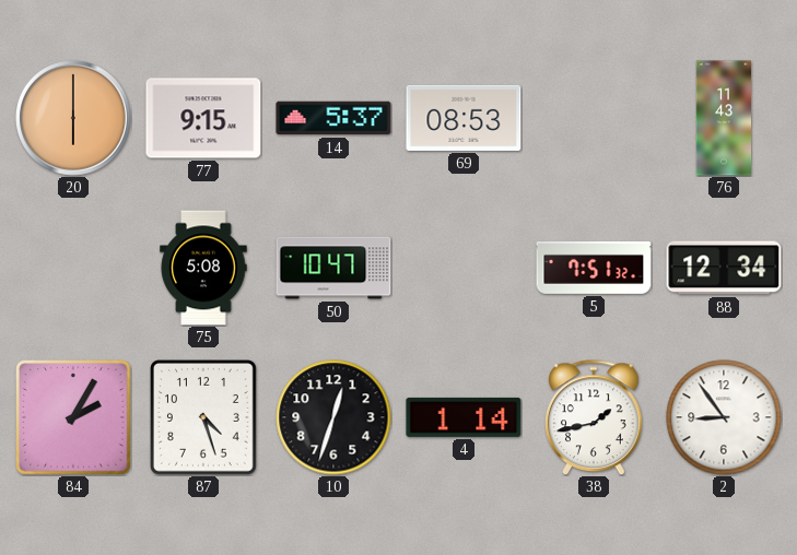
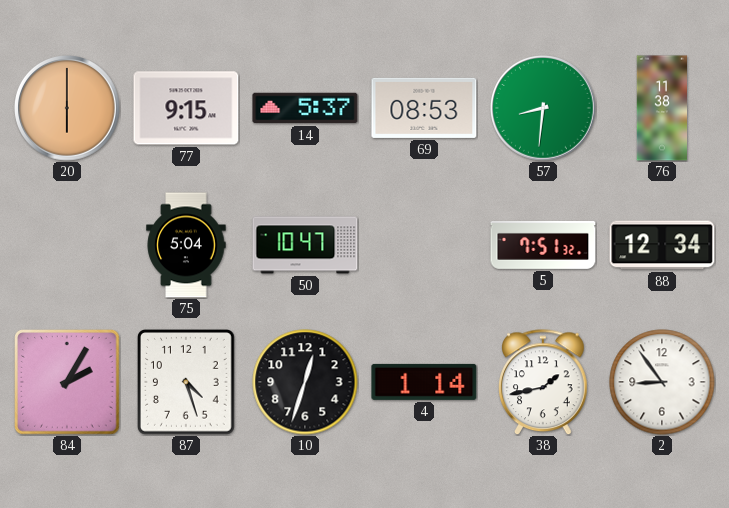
57: none -> 8:31 (544, 109)
76: 11:43 -> 11:38 (661, 108)
75: 5:08 -> 5:04 (186, 245)
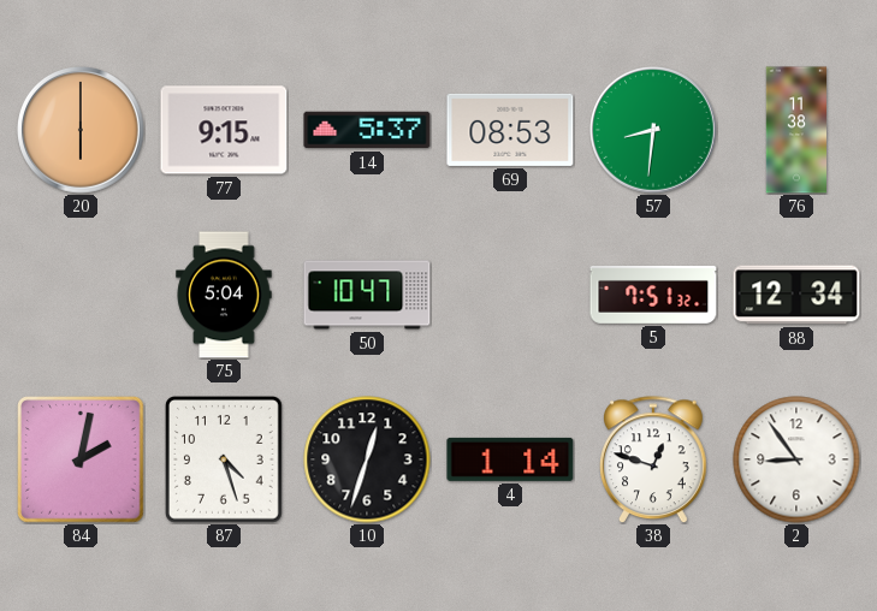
84: 2:05 -> 2:02 (81, 459)
38: 1:43 -> 12:48 (653, 459)
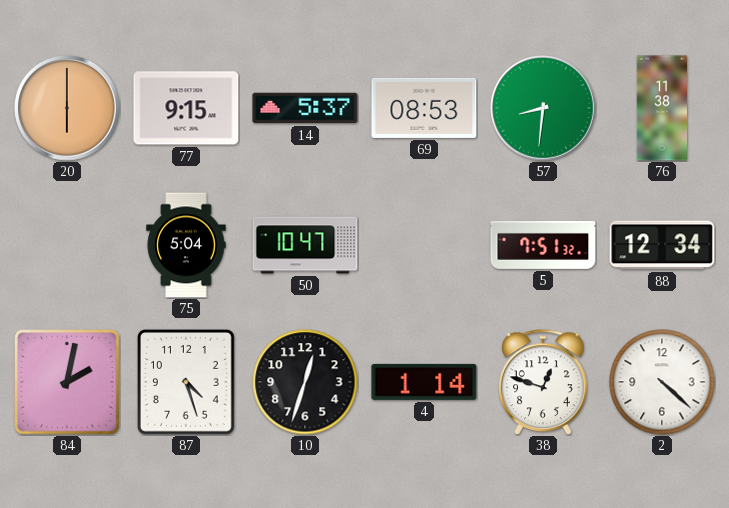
2: 8:54 -> 4:22 (662, 382)
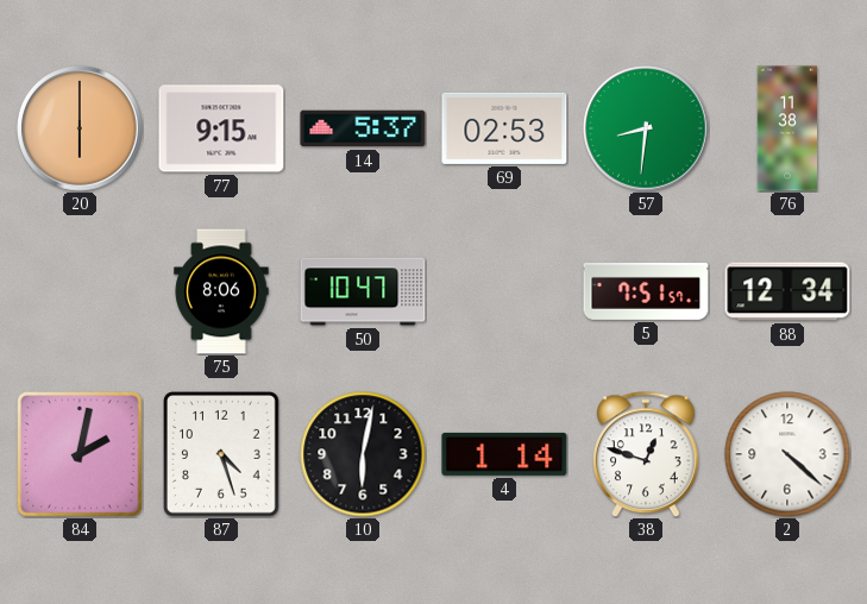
69: 08:53 -> 02:53 (504, 128)
75: 5:04 -> 8:06 (221, 291)
5: 7:51:32 -> 7:51:57 (646, 291)
10: 12:33 -> 6:02 (363, 454)
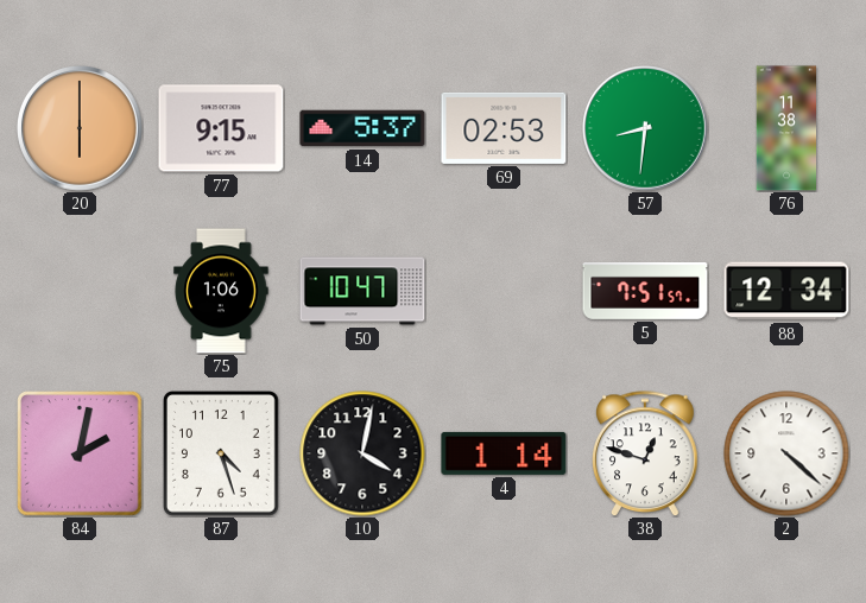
75: 8:06 -> 1:06 (221, 291)
10: 6:02 -> 4:02 (362, 453)
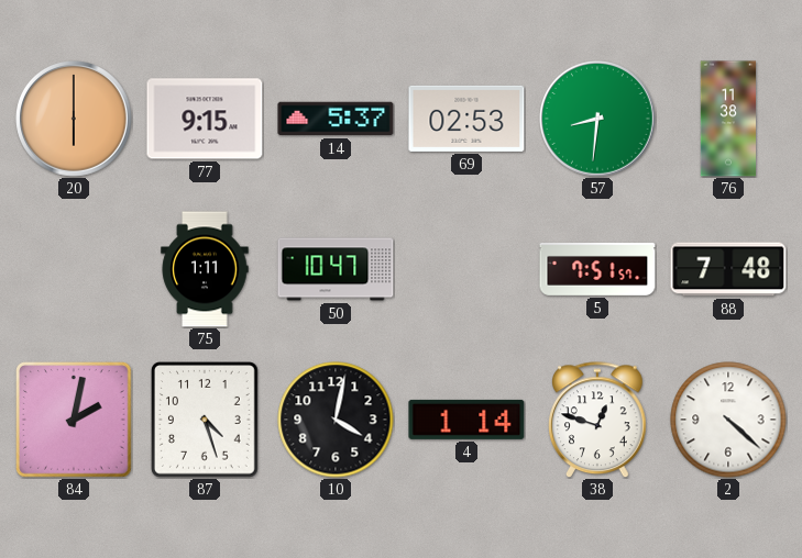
75: 1:06 -> 1:11 (205, 269)
88: 12:34 -> 7:48 (728, 269)
